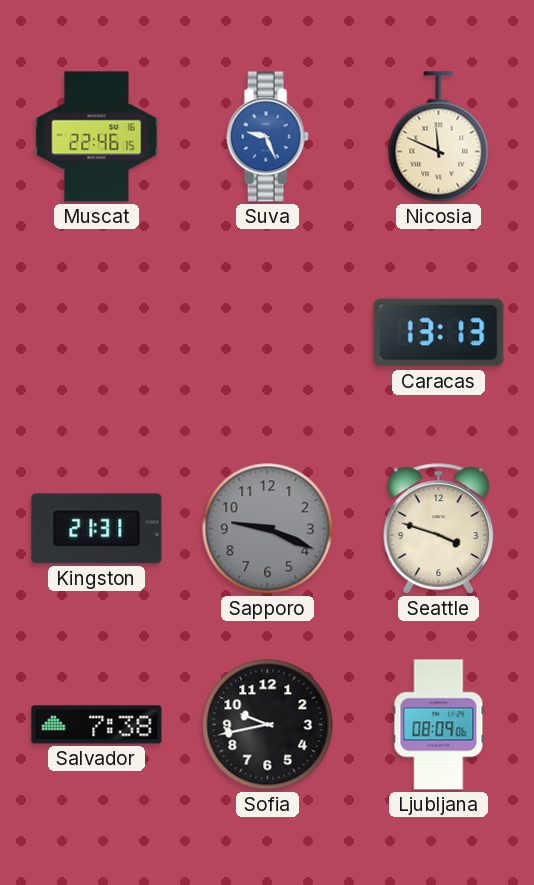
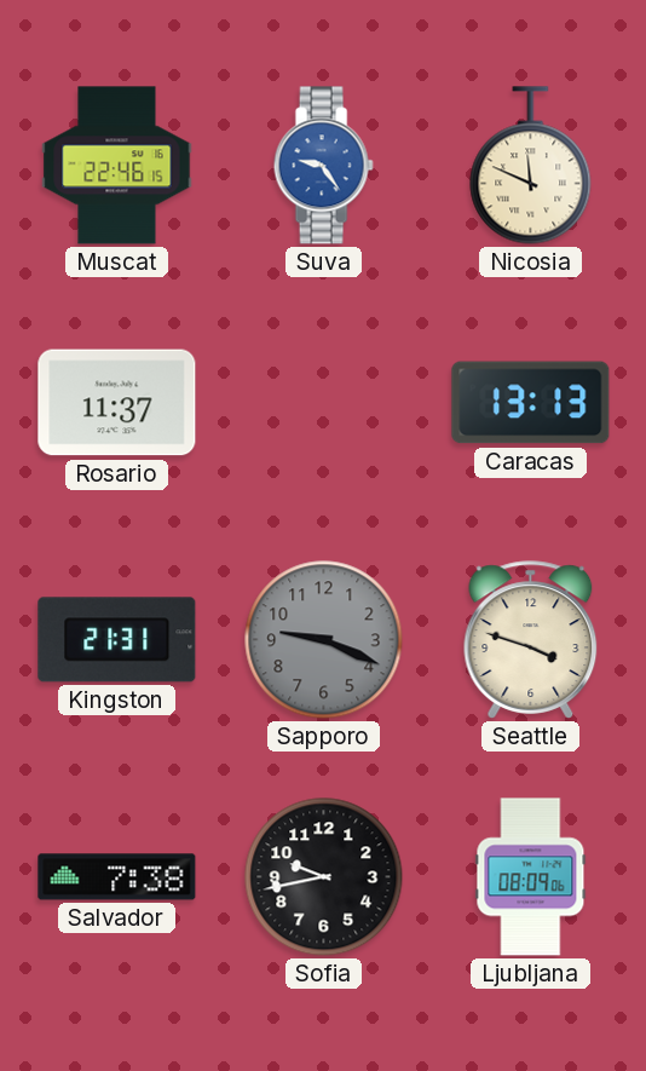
Suva: 9:26 -> 9:24 (323, 166)
Rosario: none -> 11:37 (117, 403)
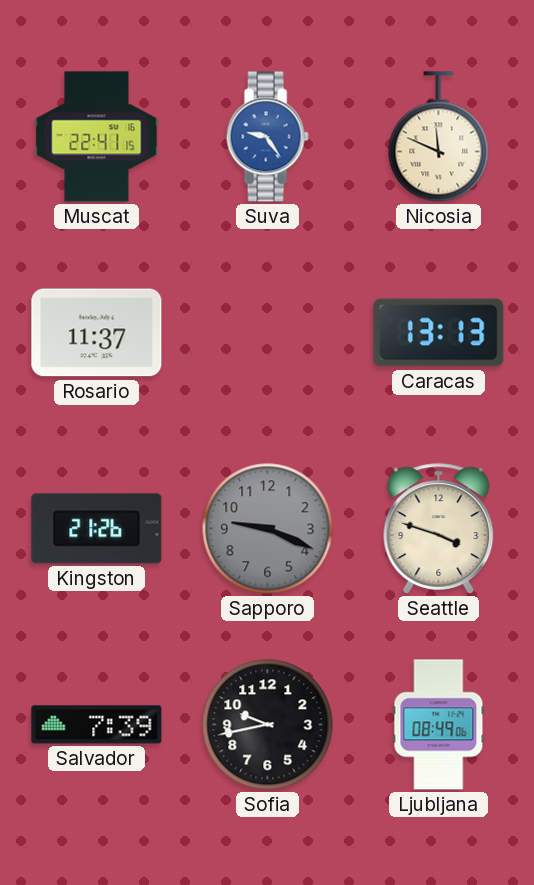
Muscat: 22:46 -> 22:41 (97, 137)
Kingston: 21:31 -> 21:26 (97, 529)
Salvador: 7:38 -> 7:39 (97, 725)
Ljubljana: 08:09 -> 08:49 (439, 725)
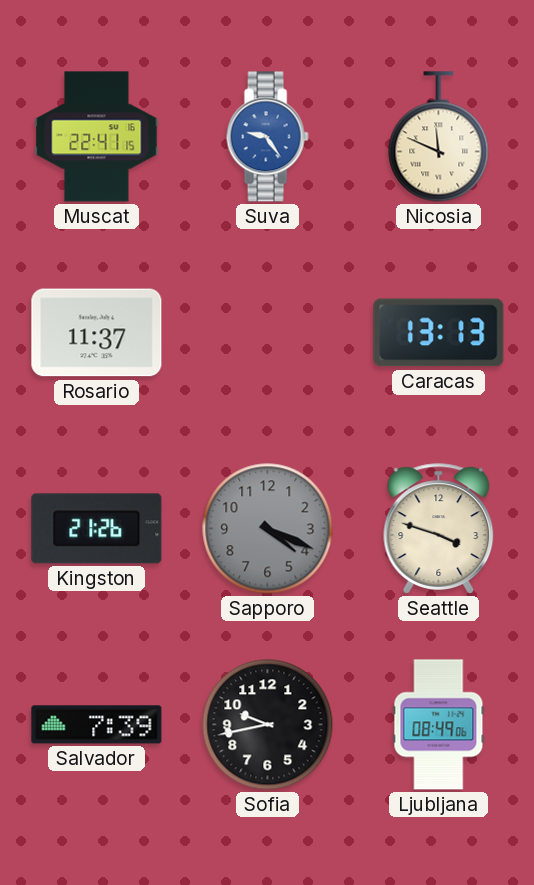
Sapporo: 9:19 -> 4:19 (268, 529)
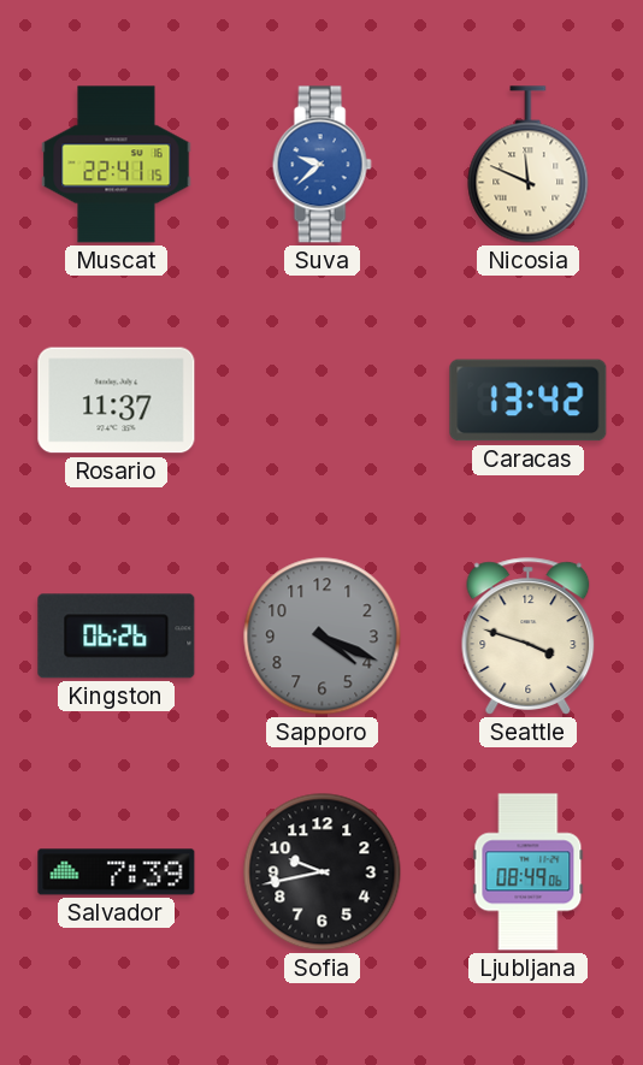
Suva: 9:24 -> 9:38 (321, 165)
Caracas: 13:13 -> 13:42 (529, 401)
Kingston: 21:26 -> 06:26 (117, 637)
